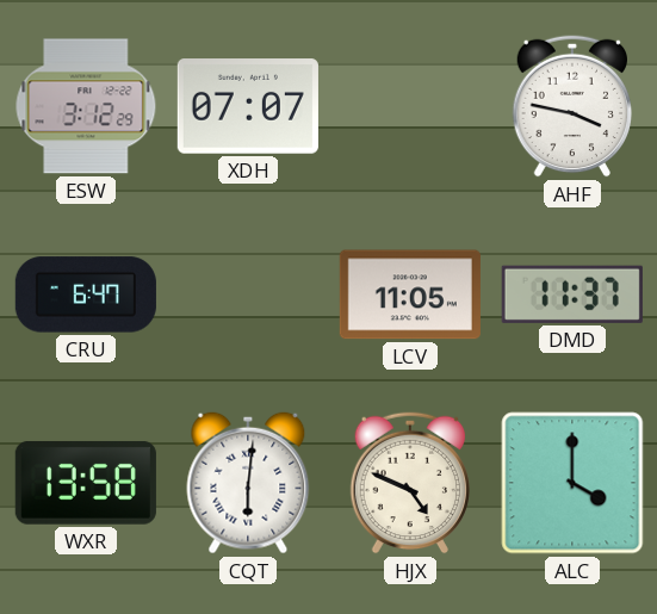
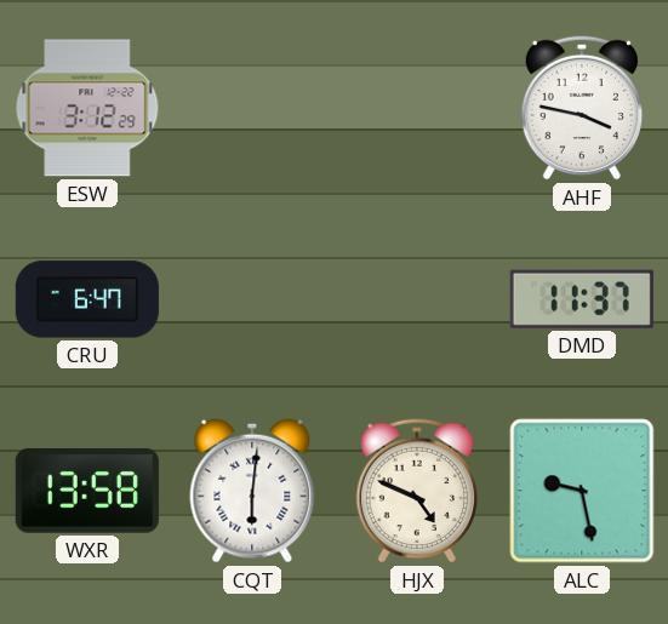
XDH: 07:07 -> none (248, 106)
LCV: 11:05 -> none (410, 294)
ALC: 4:00 -> 9:28 (582, 491)
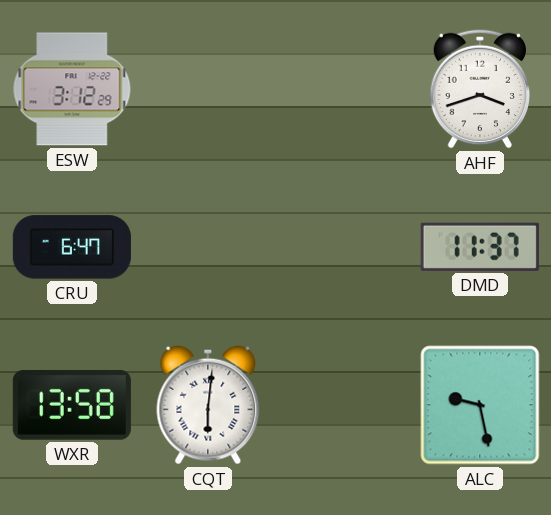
AHF: 3:47 -> 3:42 (479, 89)
HJX: 4:49 -> none (416, 491)
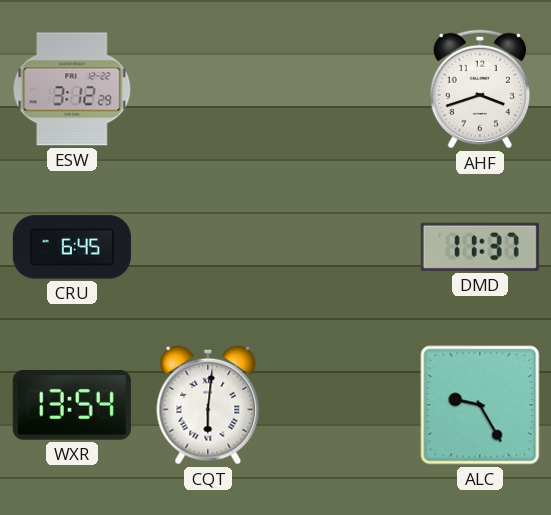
CRU: 6:47 -> 6:45 (72, 247)
WXR: 13:58 -> 13:54 (72, 405)
ALC: 9:28 -> 9:25 (480, 405)
